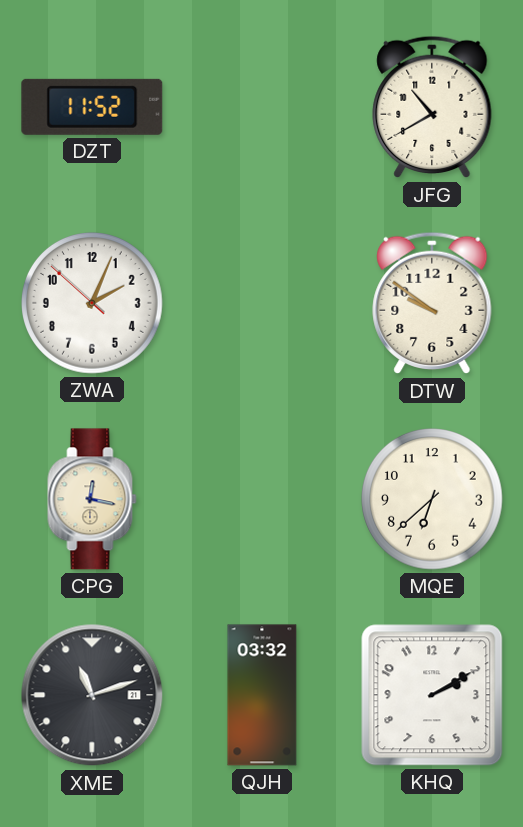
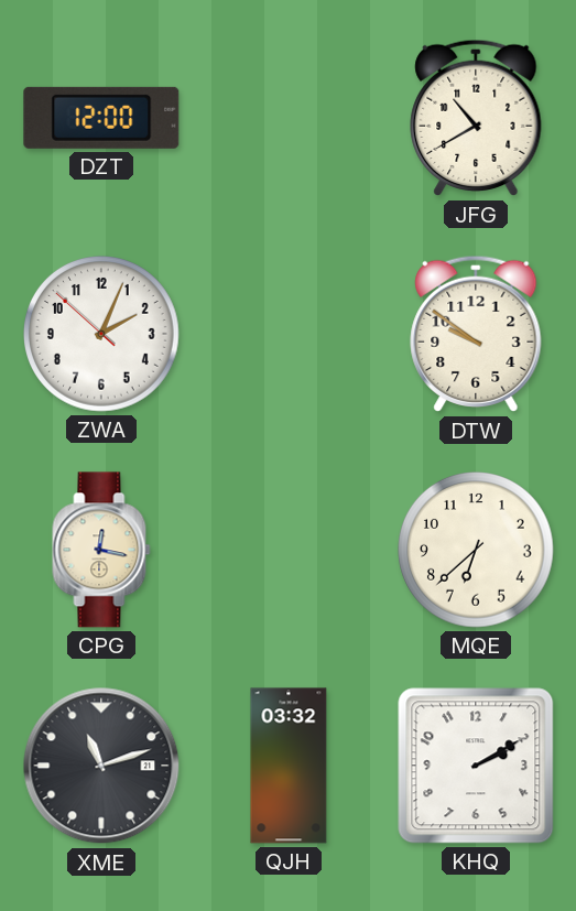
DZT: 11:52 -> 12:00 (101, 118)
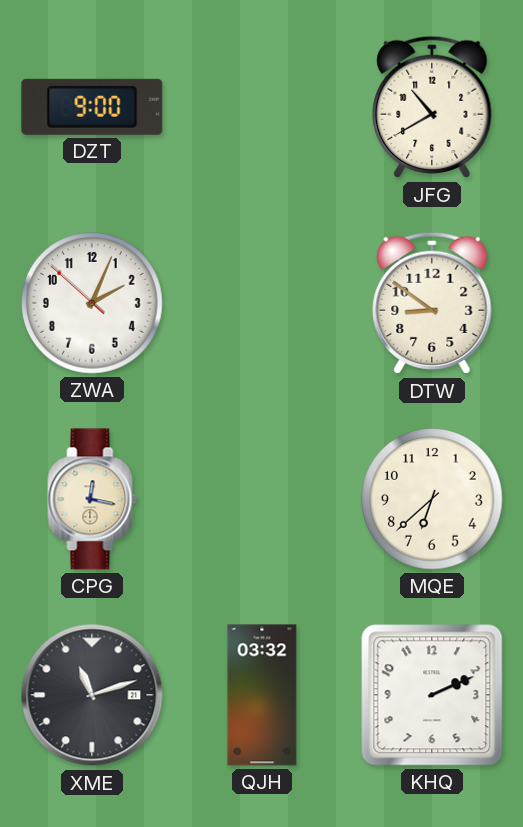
DZT: 12:00 -> 9:00 (92, 107)
DTW: 9:51 -> 8:51 (432, 303)
KHQ: 2:10 -> 2:11 (432, 695)
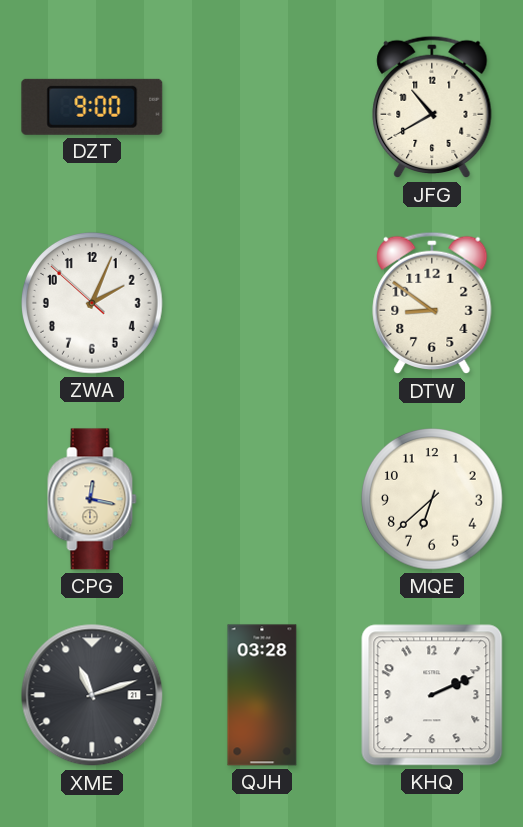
QJH: 03:32 -> 03:28 (262, 695)
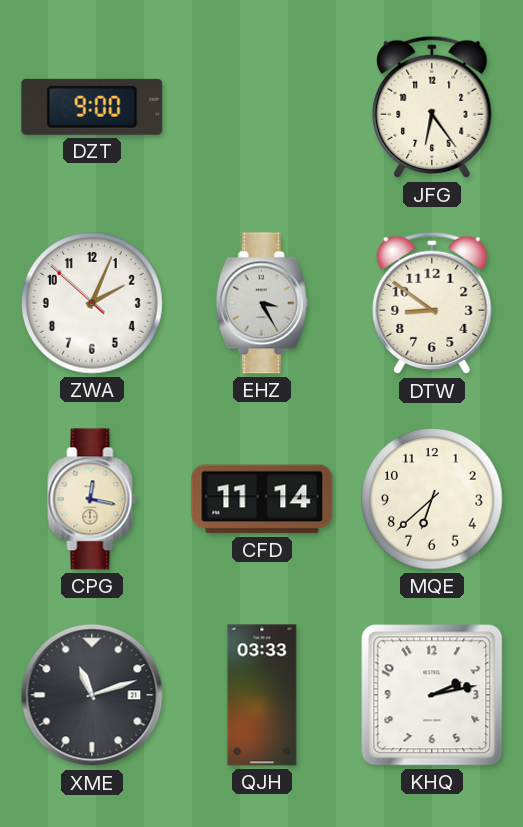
JFG: 10:40 -> 6:24 (432, 107)
EHZ: none -> 3:25 (262, 303)
CFD: none -> 11:14 (262, 499)
QJH: 03:28 -> 03:33 (262, 695)
KHQ: 2:11 -> 2:13 (432, 695)
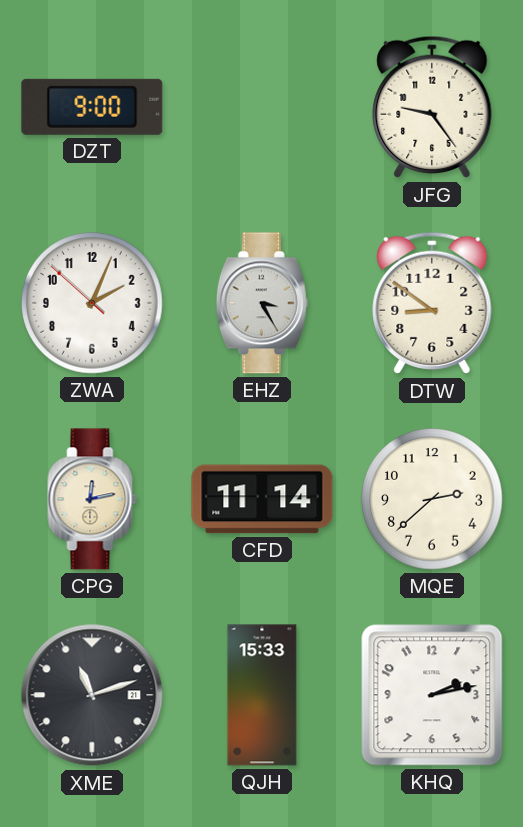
JFG: 6:24 -> 9:24 (432, 107)
CPG: 12:17 -> 12:13 (92, 499)
MQE: 6:38 -> 2:38 (433, 500)
QJH: 03:33 -> 15:33 (262, 695)
